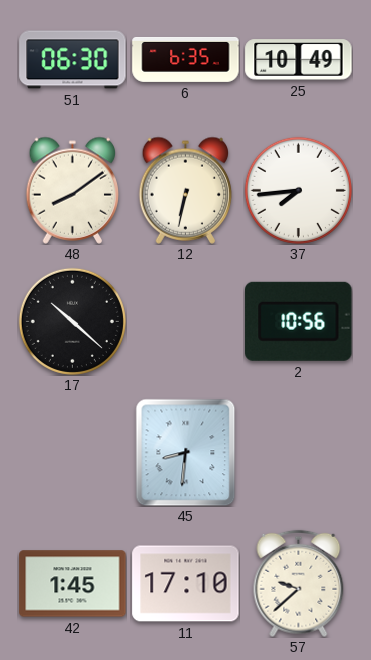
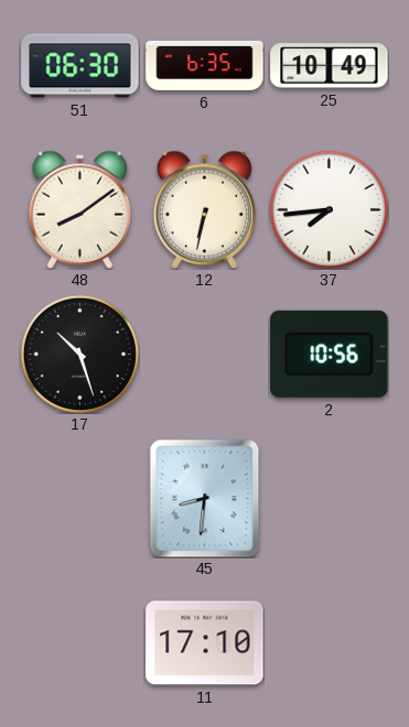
17: 10:22 -> 10:27 (79, 354)
42: 1:45 -> none (73, 584)
57: 9:38 -> none (299, 583)
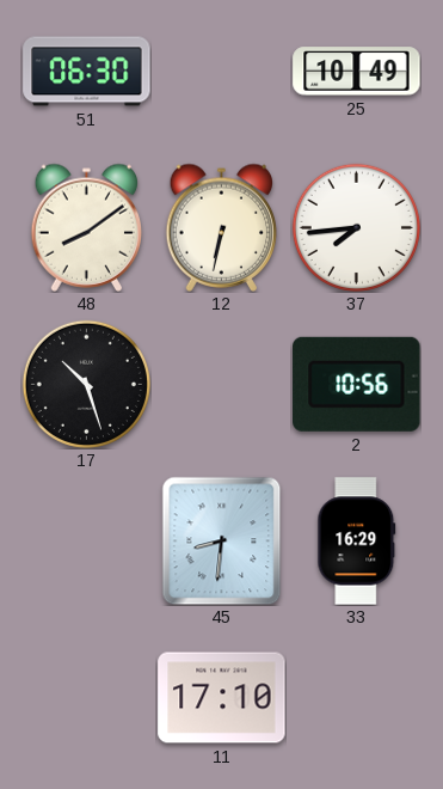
6: 6:35 -> none (205, 65)
33: none -> 16:29 (357, 542)
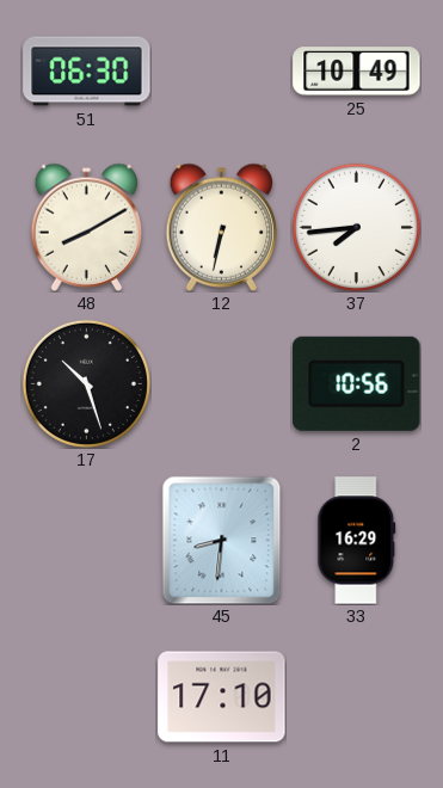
48: 8:09 -> 8:10 (87, 227)
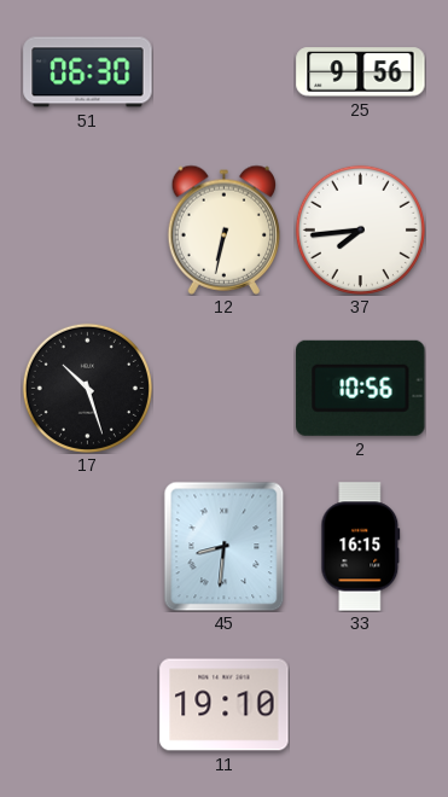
25: 10:49 -> 9:56 (361, 72)
48: 8:10 -> none (87, 227)
33: 16:29 -> 16:15 (361, 547)
11: 17:10 -> 19:10 (225, 705)
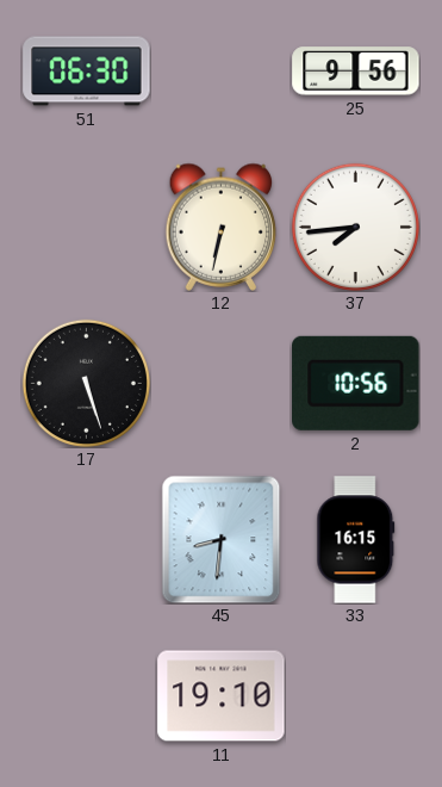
17: 10:27 -> 5:27 (86, 383)
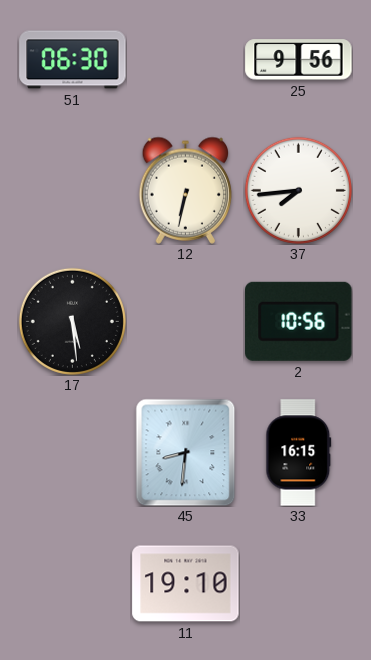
17: 5:27 -> 5:29 (72, 321)
